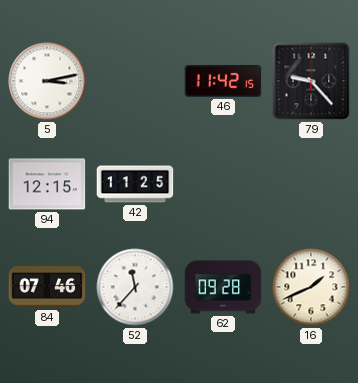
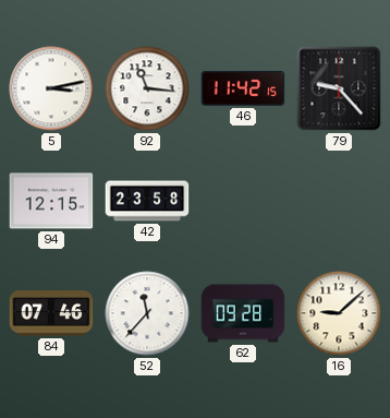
92: none -> 11:16 (147, 88)
42: 11:25 -> 23:58 (147, 201)
16: 1:41 -> 9:08 (339, 313)
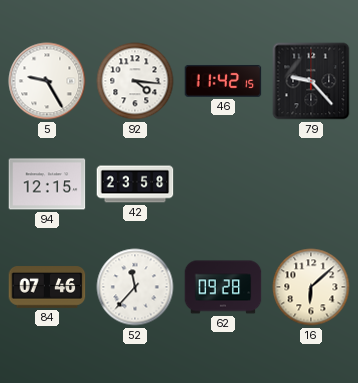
5: 3:13 -> 9:25 (47, 81)
92: 11:16 -> 4:16 (135, 81)
16: 9:08 -> 6:08 (311, 287)
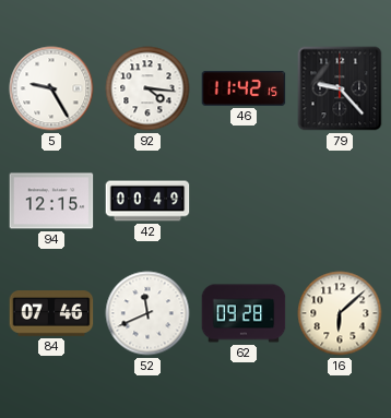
42: 23:58 -> 00:49 (147, 201)
52: 11:37 -> 11:41 (147, 313)
